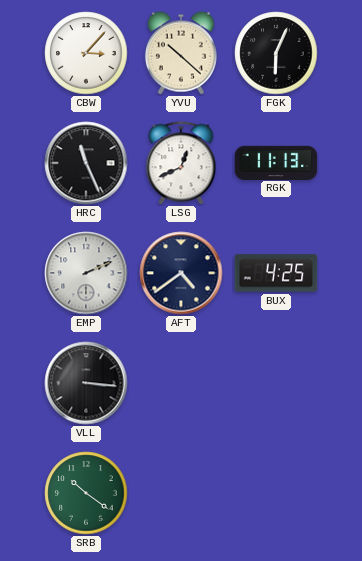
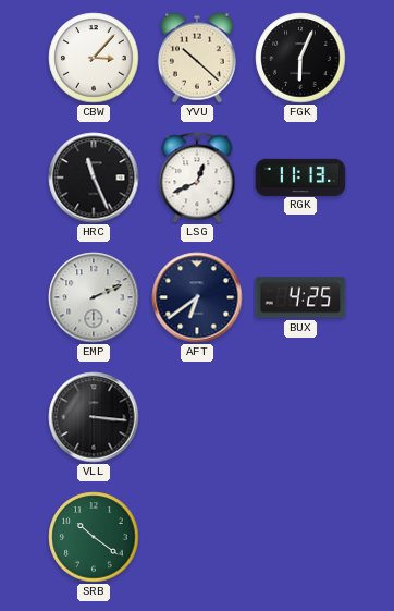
AFT: 4:39 -> 6:39 (197, 297)
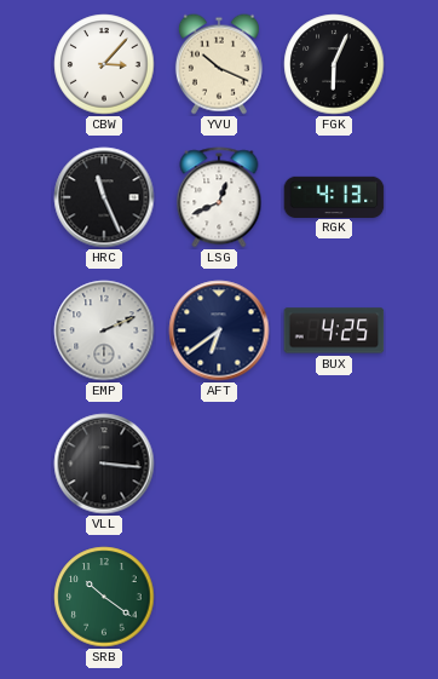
YVU: 10:22 -> 10:19 (219, 64)
RGK: 11:13 -> 4:13 (334, 196)
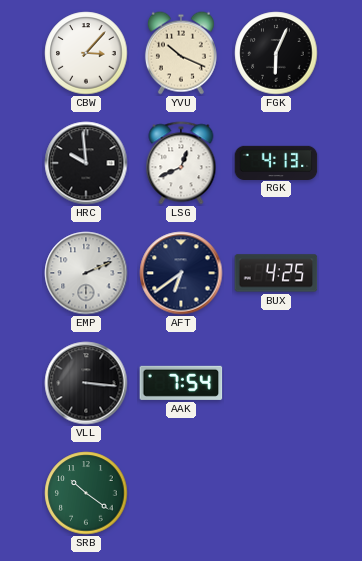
HRC: 11:26 -> 9:59 (86, 163)
AAK: none -> 7:54 (181, 383)
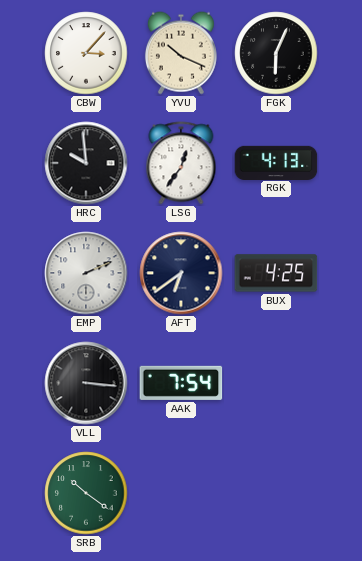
LSG: 12:41 -> 12:36 (181, 163)
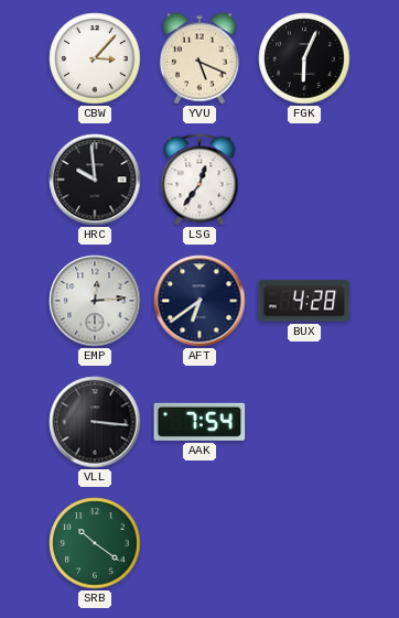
YVU: 10:19 -> 5:19 (199, 58)
RGK: 4:13 -> none (276, 162)
EMP: 2:11 -> 12:14 (95, 301)
BUX: 4:25 -> 4:28 (304, 301)
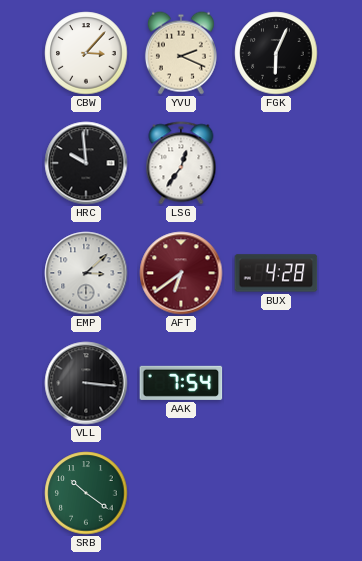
YVU: 5:19 -> 2:19 (181, 53)
EMP: 12:14 -> 3:08 (86, 273)
AFT dial: navy -> burgundy (181, 273)
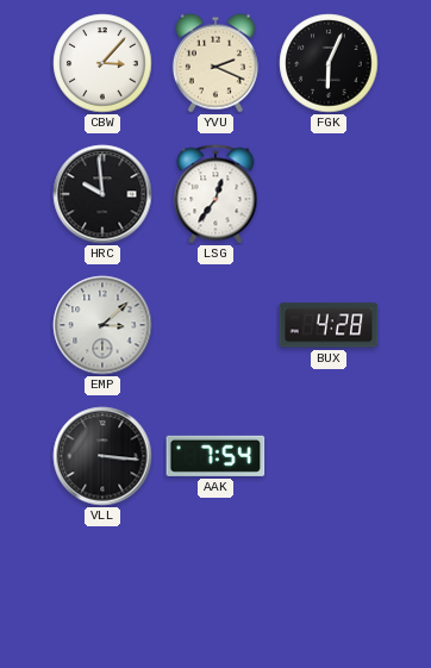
AFT: 6:39 -> none (181, 273)
SRB: 10:21 -> none (86, 493)
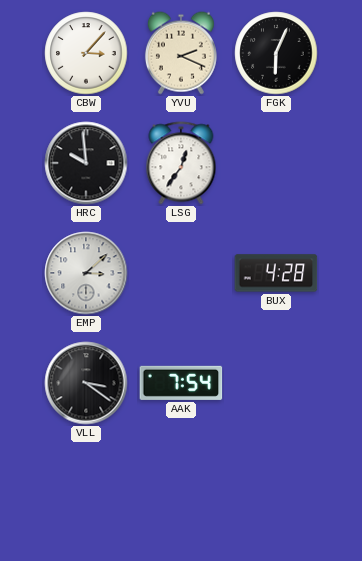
VLL: 3:16 -> 3:21 (86, 383)
